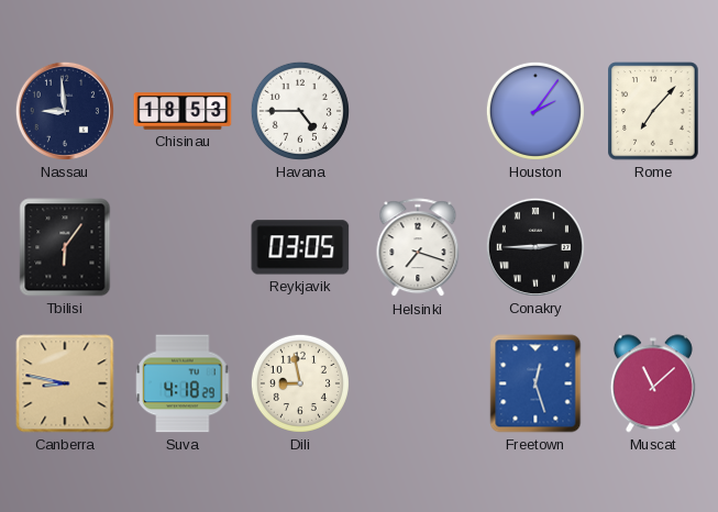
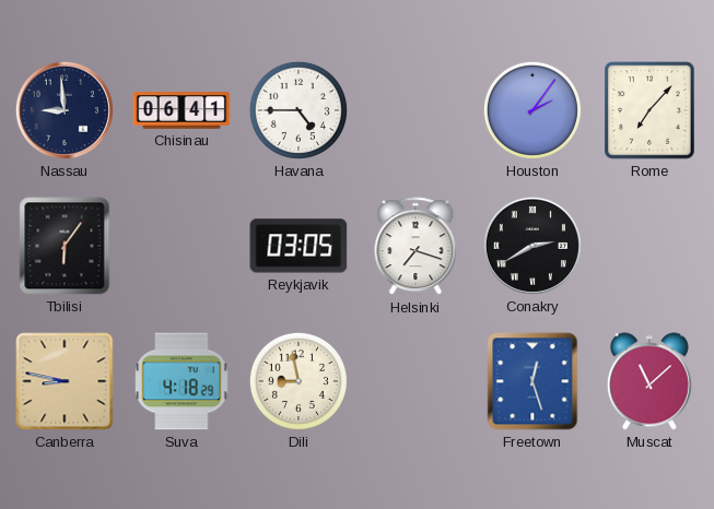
Chisinau: 18:53 -> 06:41 (182, 110)
Conakry: 2:45 -> 2:40 (532, 246)
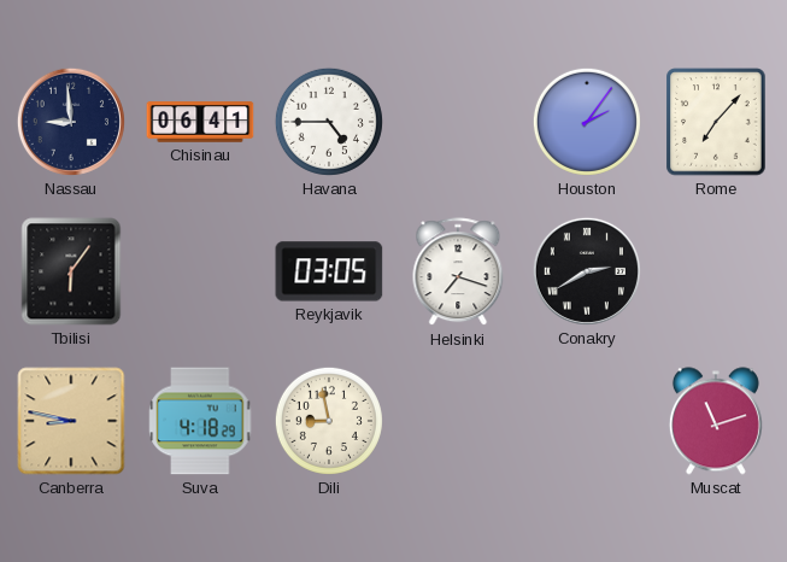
Freetown: 12:27 -> none (532, 381)
Muscat: 11:08 -> 11:12 (716, 421)
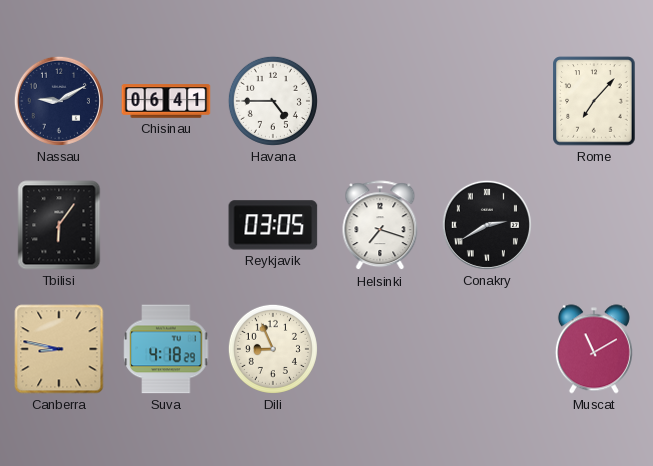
Nassau: 8:59 -> 9:10 (59, 101)
Houston: 2:06 -> none (587, 122)
Dili: 8:58 -> 8:56 (273, 349)
Muscat: 11:12 -> 11:10 (594, 349)
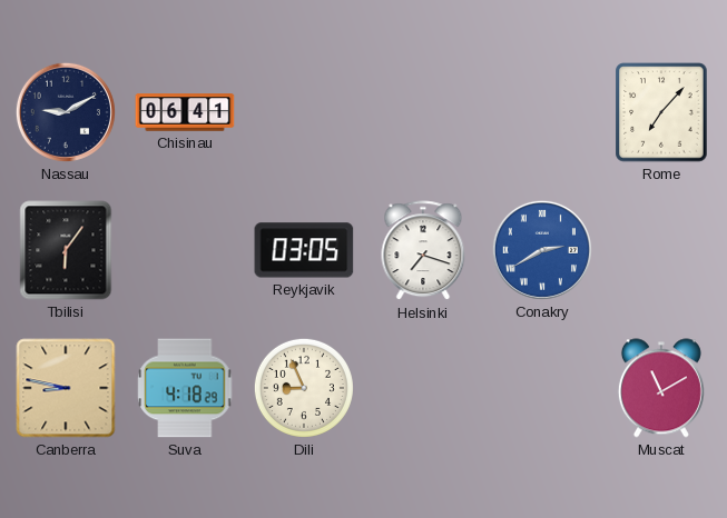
Havana: 4:45 -> none (273, 101)
Conakry dial: black -> blue (542, 250)
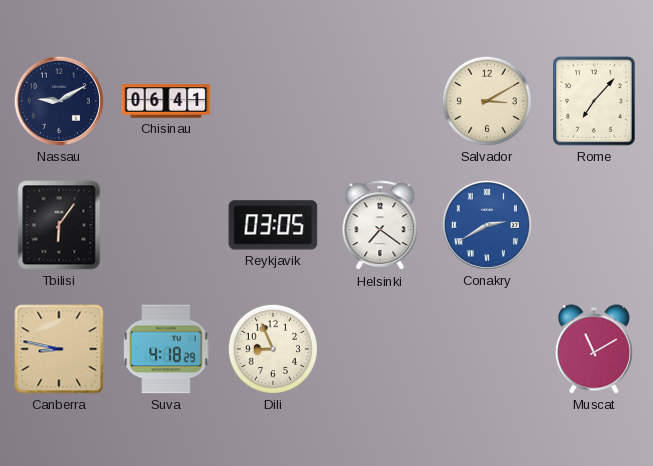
Salvador: none -> 3:10 (487, 101)
Helsinki: 7:18 -> 7:21 (380, 226)
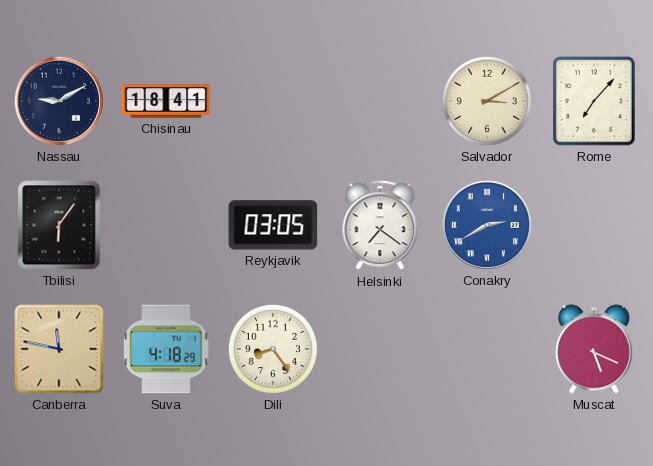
Chisinau: 06:41 -> 18:41 (166, 101)
Canberra: 8:47 -> 11:47 (59, 349)
Dili: 8:56 -> 8:24 (273, 349)
Muscat: 11:10 -> 5:19 (594, 349)
